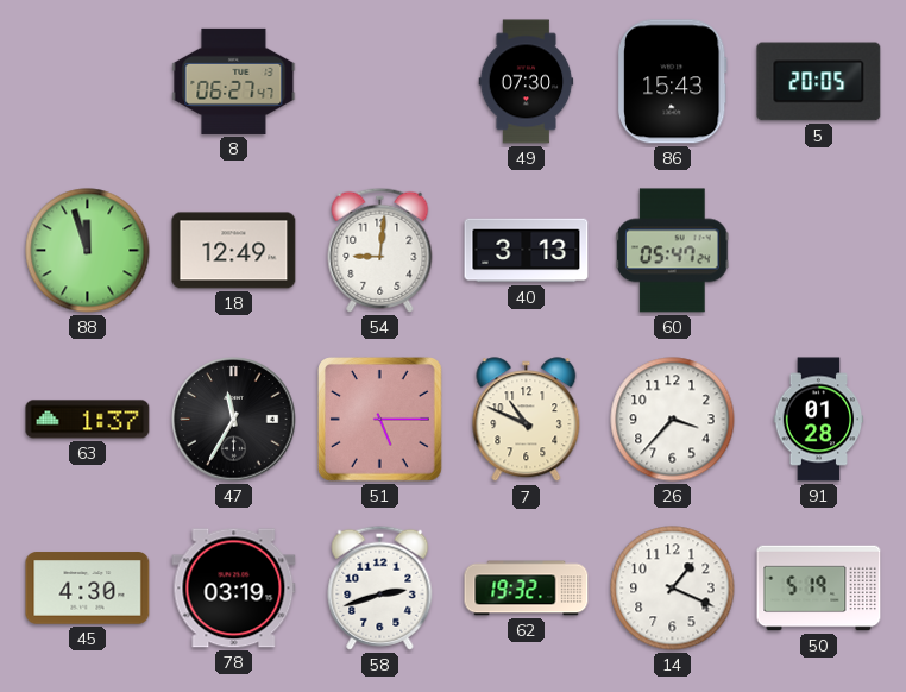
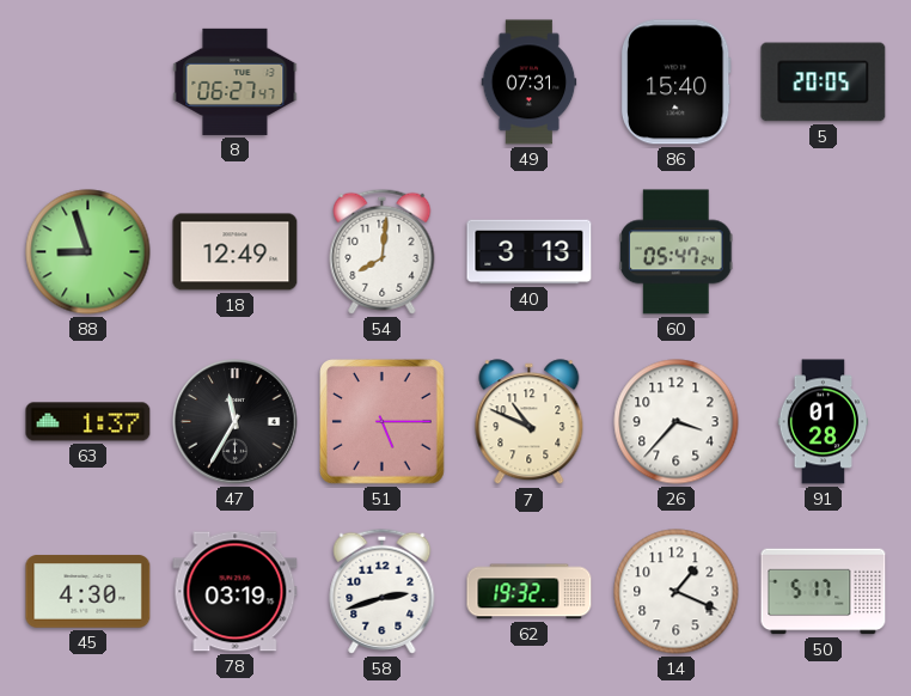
49: 07:30 -> 07:31 (530, 83)
86: 15:43 -> 15:40 (675, 83)
88: 11:57 -> 8:57 (88, 252)
54: 9:01 -> 8:01 (383, 251)
50: 5:19 -> 5:17 (824, 592)
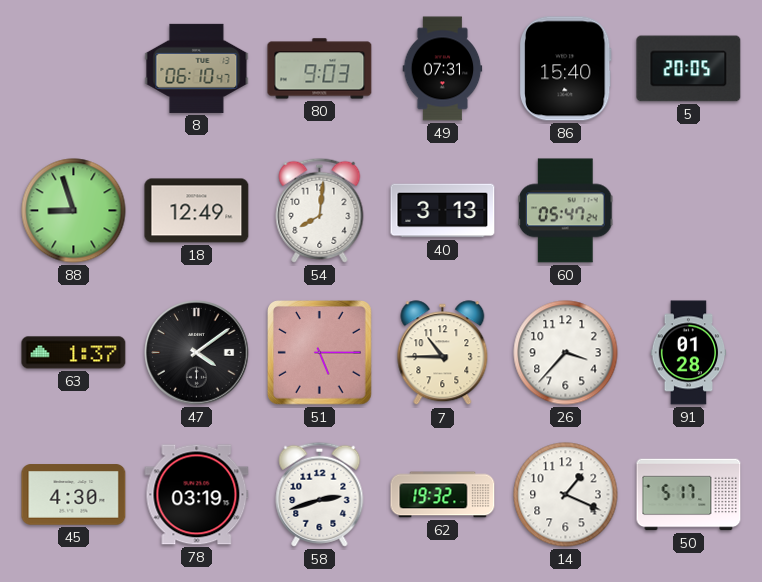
8: 06:27 -> 06:10 (197, 68)
80: none -> 9:03 (320, 69)
47: 11:35 -> 4:09 (197, 353)
7: 10:49 -> 10:45 (443, 353)
